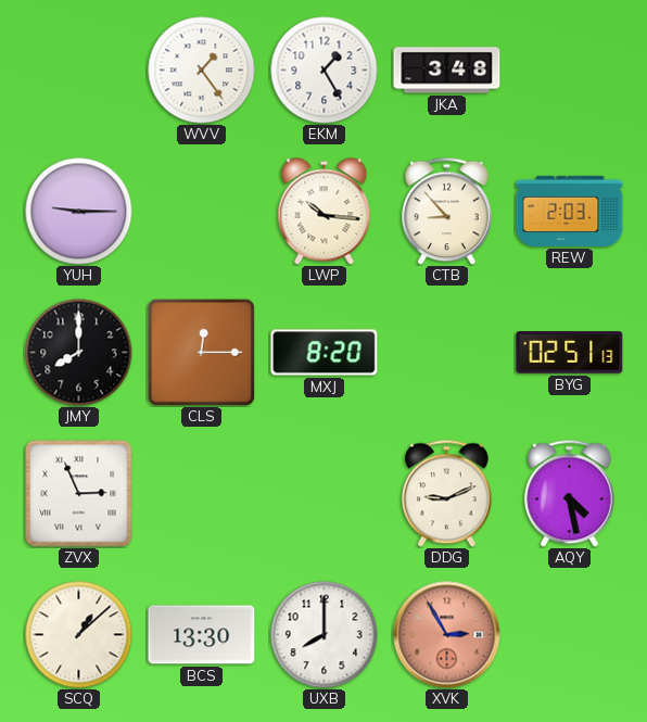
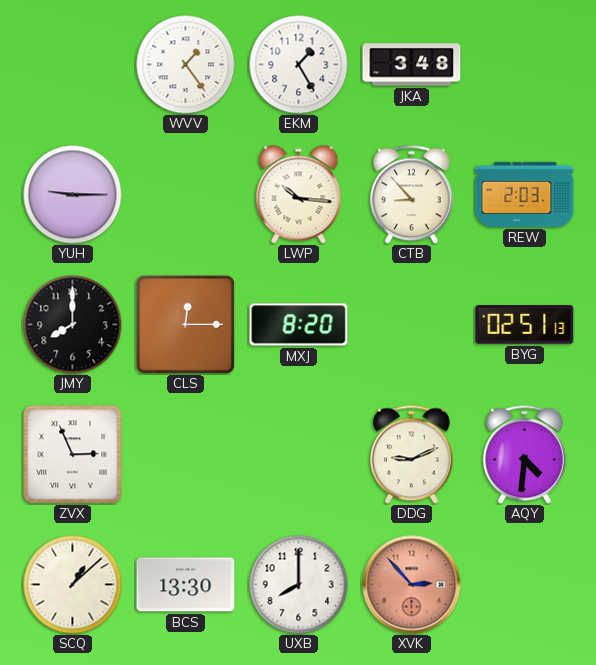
AQY: 4:28 -> 4:31 (525, 454)
XVK: 2:55 -> 2:53 (412, 585)
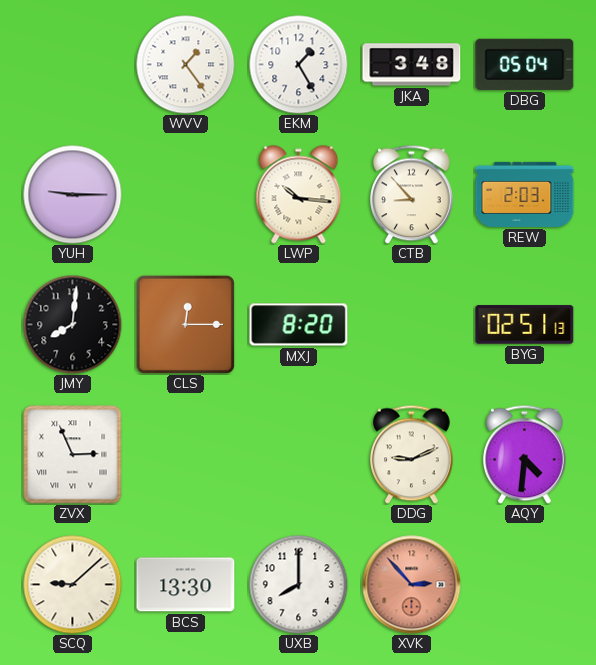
DBG: none -> 05:04 (525, 64)
JMY: 8:00 -> 8:01 (73, 325)
SCQ: 1:08 -> 9:08 (73, 585)
